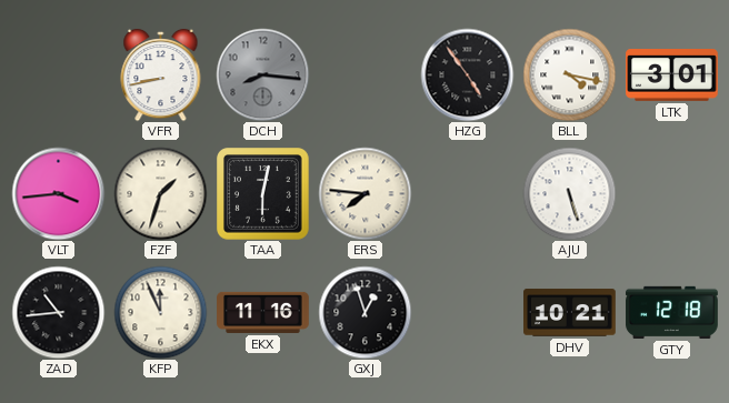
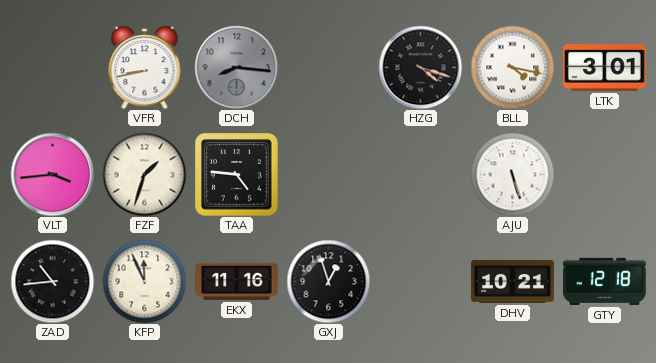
HZG: 4:54 -> 4:18 (420, 67)
TAA: 6:02 -> 4:46 (236, 174)
ERS: 7:46 -> none (364, 193)
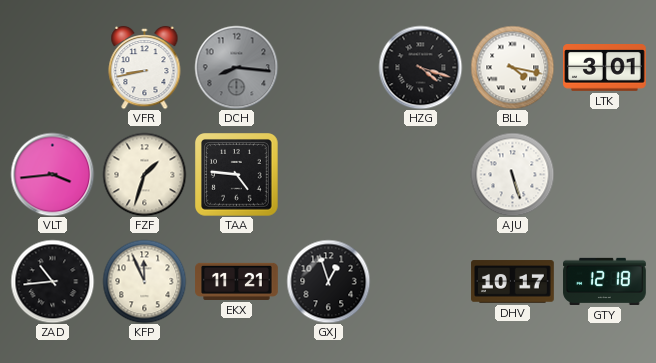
EKX: 11:16 -> 11:21 (237, 281)
DHV: 10:21 -> 10:17 (513, 282)
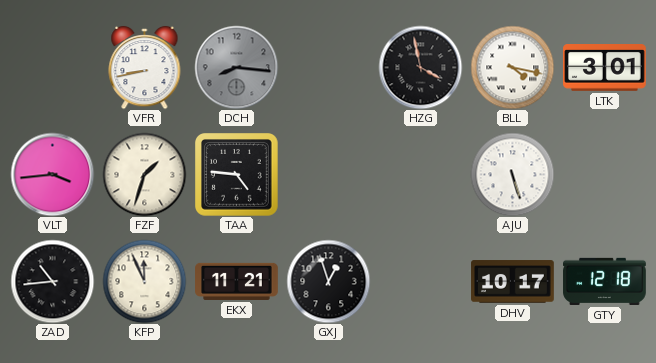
HZG: 4:18 -> 3:58 (420, 67)
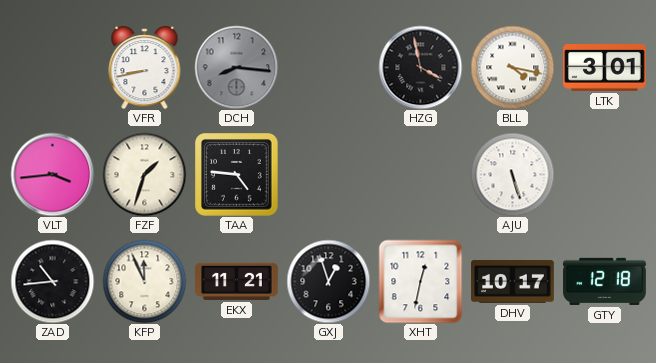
XHT: none -> 12:32 (420, 281)
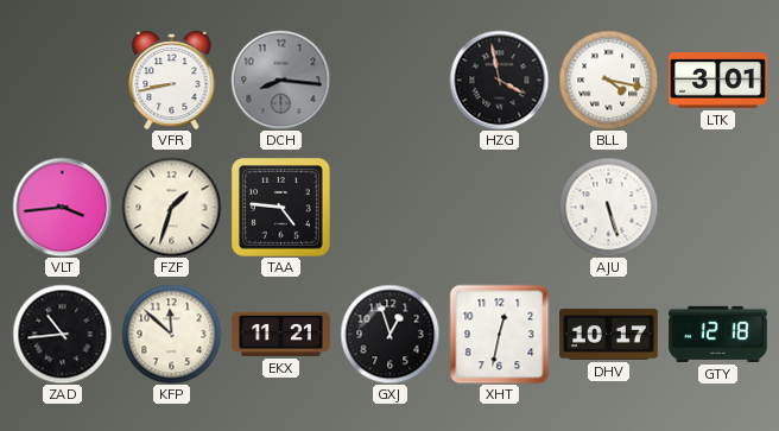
KFP: 11:56 -> 11:52 (171, 334)
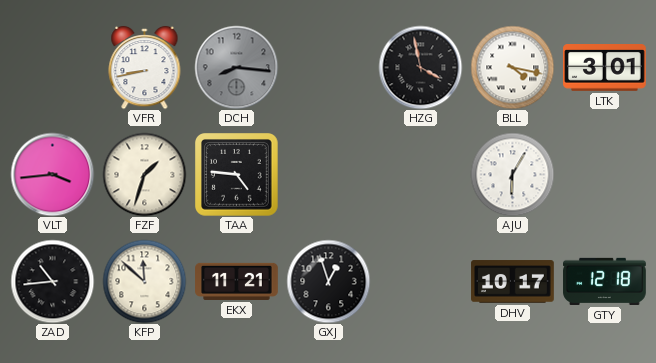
AJU: 5:27 -> 6:05 (512, 174)
XHT: 12:32 -> none (499, 334)
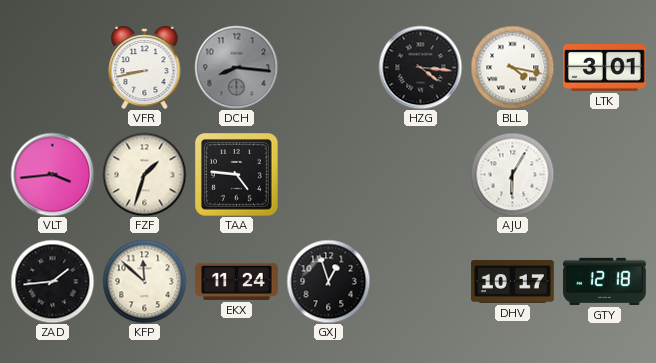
HZG: 3:58 -> 4:16 (420, 67)
ZAD: 10:44 -> 1:44 (52, 281)
EKX: 11:21 -> 11:24 (237, 281)
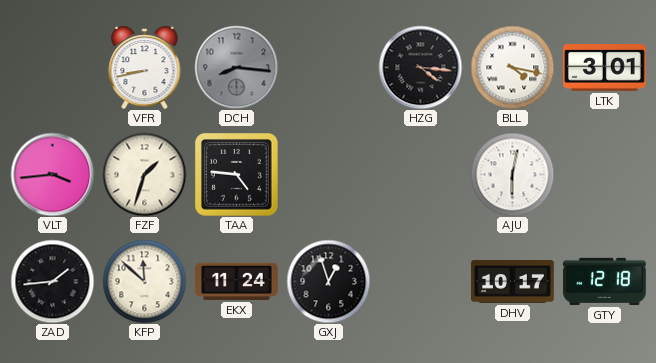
AJU: 6:05 -> 6:02 (512, 174)
